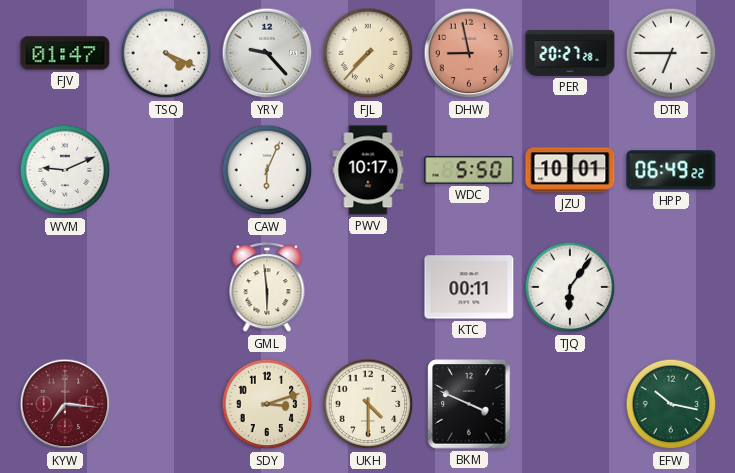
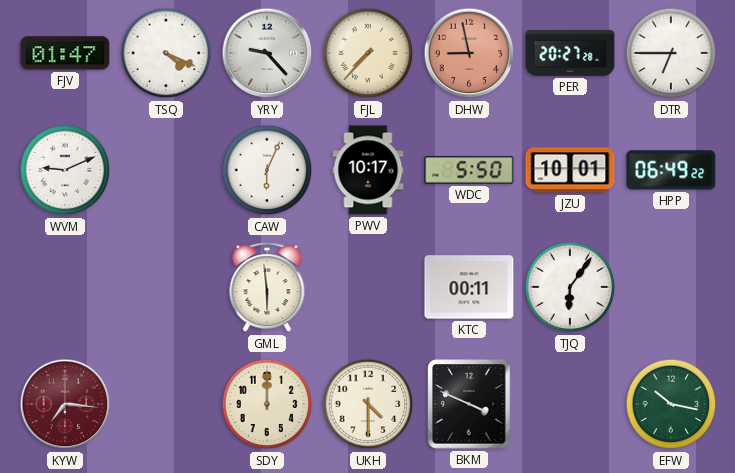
SDY: 3:12 -> 12:00 (267, 404)
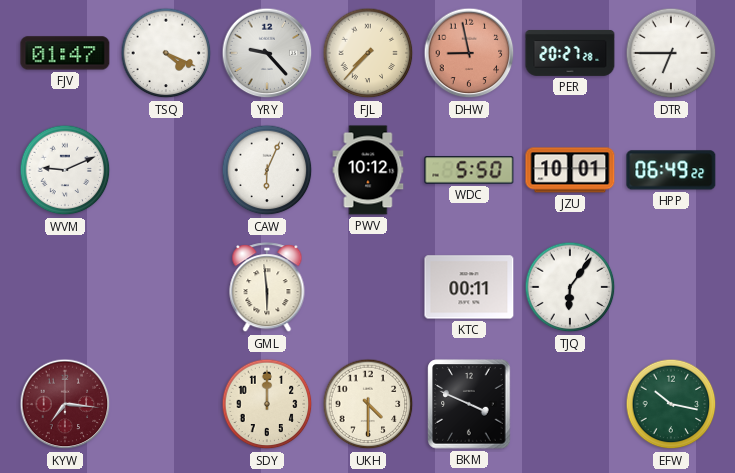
PWV: 10:17 -> 10:12 (368, 170)
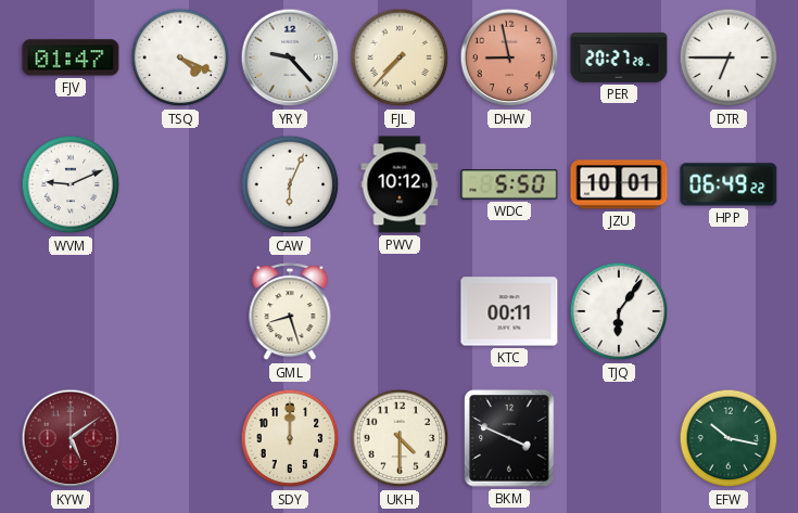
GML: 5:59 -> 8:27 (290, 312)
KYW: 7:16 -> 5:09 (71, 438)
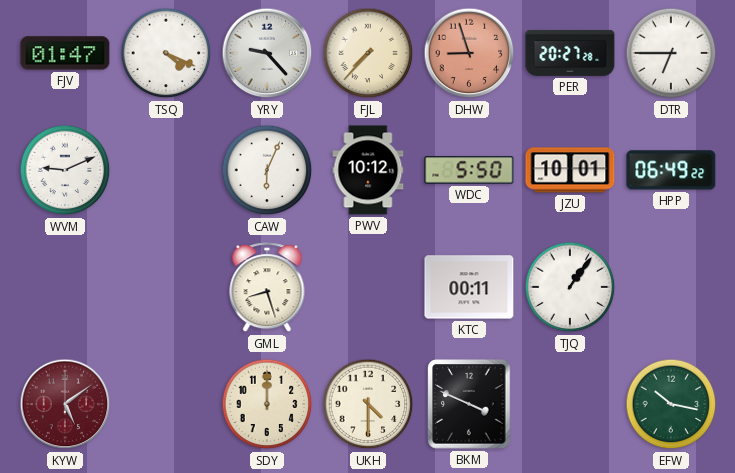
DHW: 8:58 -> 8:57 (469, 53)
TJQ: 6:06 -> 1:06 (570, 287)
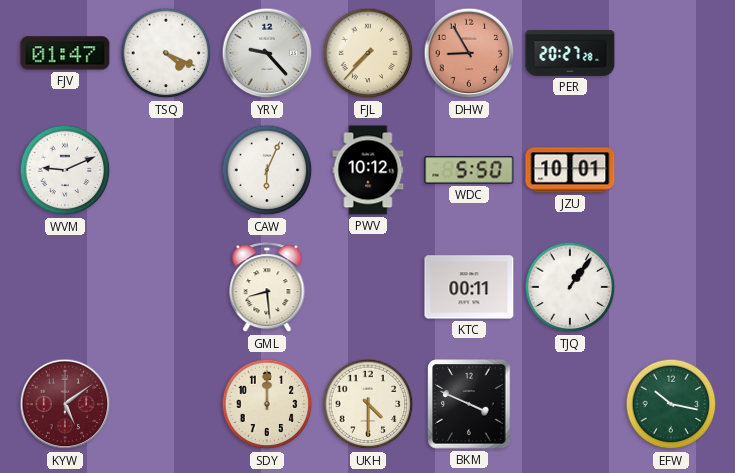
DHW: 8:57 -> 8:55 (469, 53)
DTR: 6:45 -> none (671, 53)
HPP: 06:49 -> none (671, 170)
GML: 8:27 -> 8:29 (267, 288)
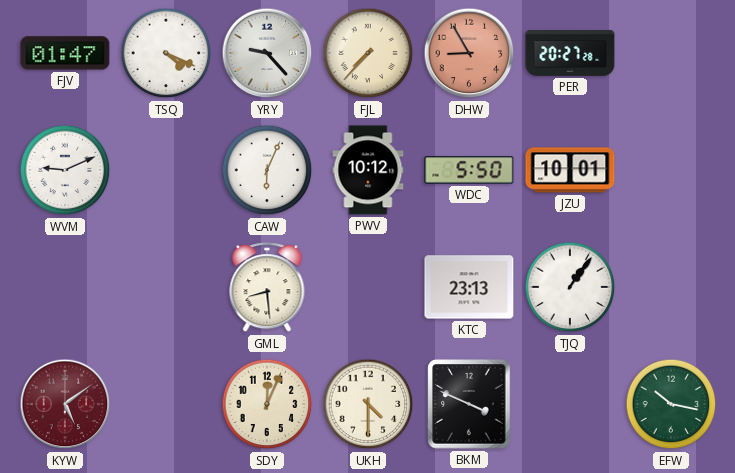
KTC: 00:11 -> 23:13 (469, 287)
SDY: 12:00 -> 12:04 (267, 404)
